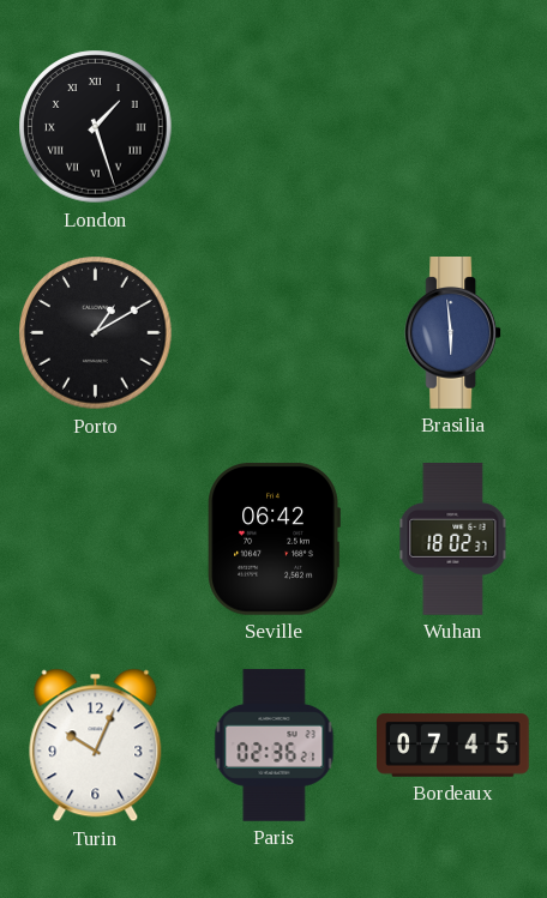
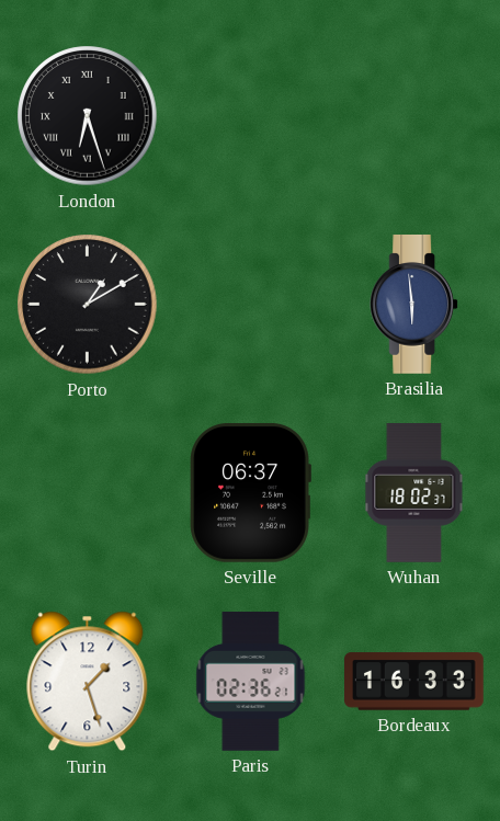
London: 1:27 -> 6:27 (88, 116)
Seville: 06:42 -> 06:37 (250, 492)
Turin: 10:04 -> 1:27 (88, 682)
Bordeaux: 07:45 -> 16:33 (414, 682)
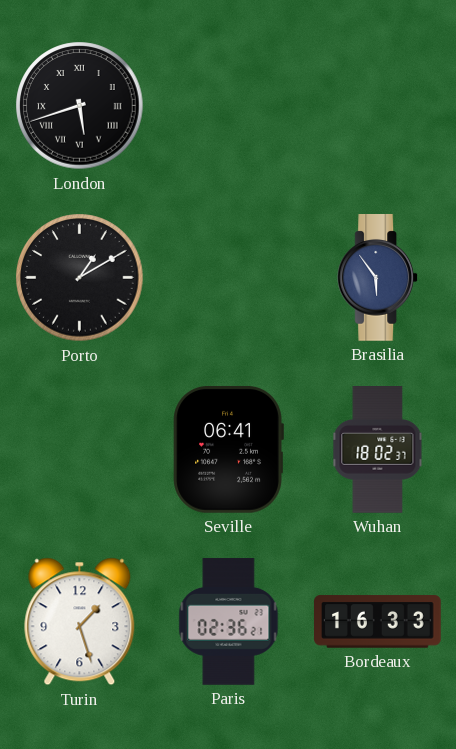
London: 6:27 -> 5:42 (80, 106)
Brasilia: 5:59 -> 5:54 (378, 278)
Seville: 06:37 -> 06:41 (228, 449)
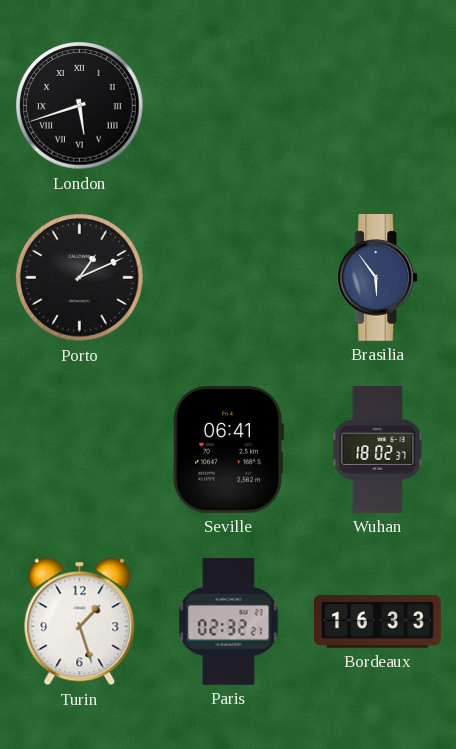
Porto: 1:10 -> 1:11 (80, 278)
Paris: 02:36 -> 02:32 (229, 622)
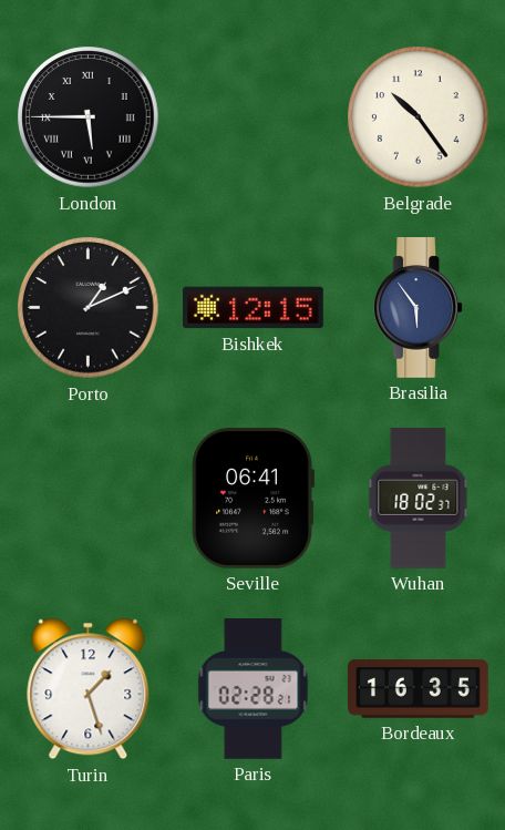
London: 5:42 -> 5:45 (89, 117)
Belgrade: none -> 10:24 (419, 117)
Bishkek: none -> 12:15 (254, 308)
Paris: 02:32 -> 02:28 (254, 689)
Bordeaux: 16:33 -> 16:35 (419, 689)
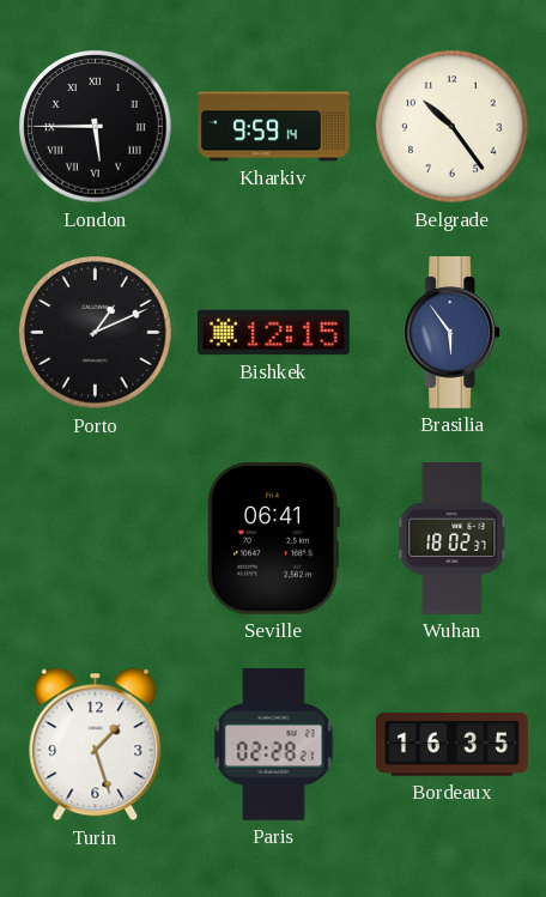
Kharkiv: none -> 9:59 (274, 127)
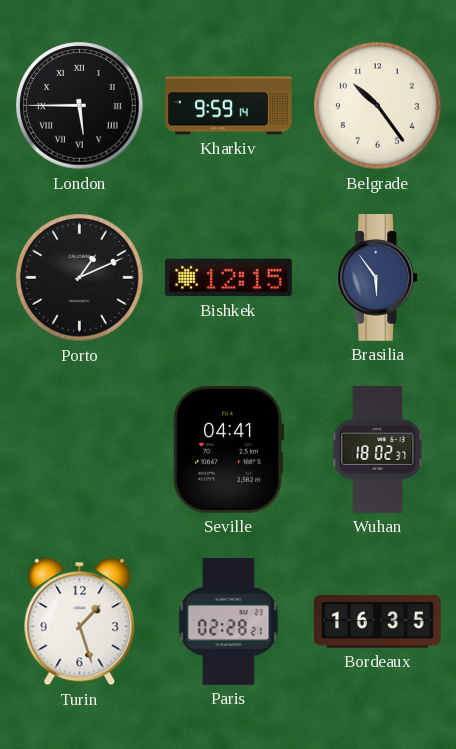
Seville: 06:41 -> 04:41 (228, 449)
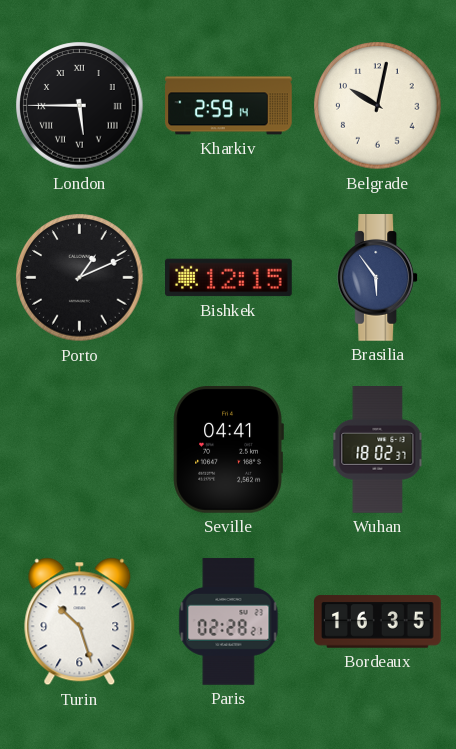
Kharkiv: 9:59 -> 2:59 (229, 106)
Belgrade: 10:24 -> 10:02 (378, 106)
Turin: 1:27 -> 10:27 (80, 622)
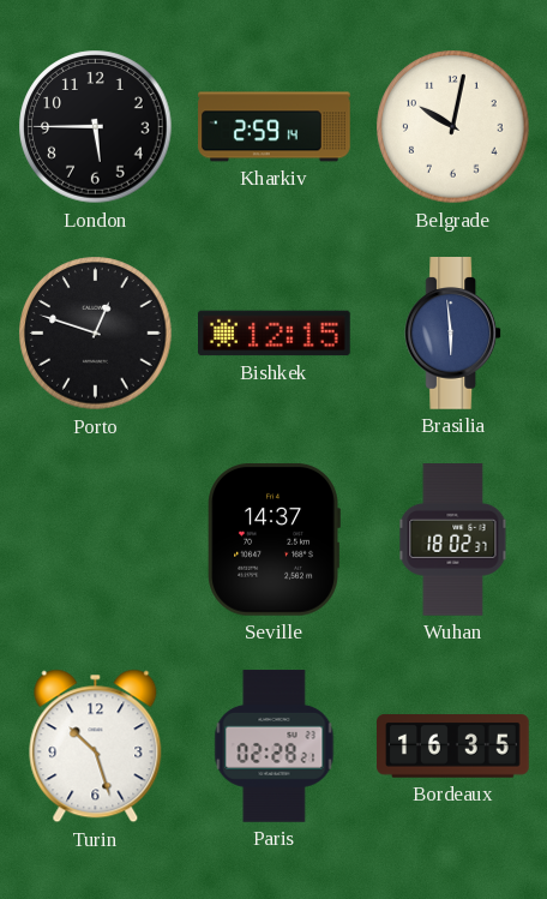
London numerals: Roman -> Arabic (96, 127)
Porto: 1:11 -> 12:48 (96, 334)
Brasilia: 5:54 -> 5:59 (453, 334)
Seville: 04:41 -> 14:37 (273, 539)
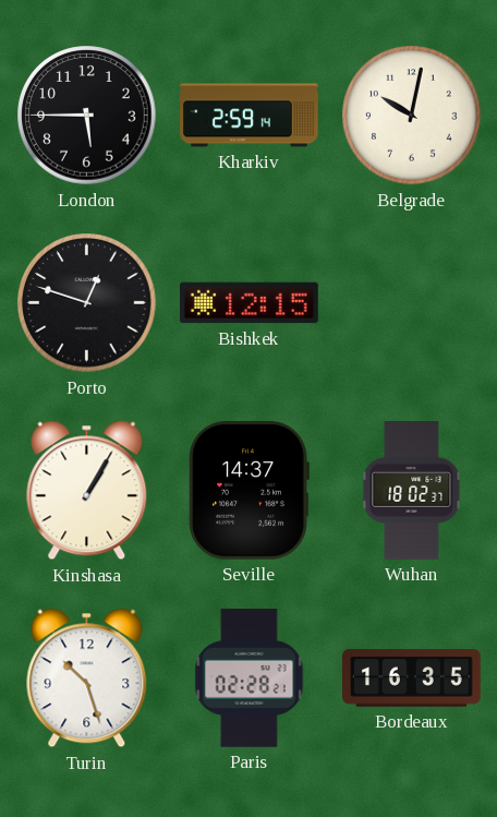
Brasilia: 5:59 -> none (453, 334)
Kinshasa: none -> 1:05 (87, 491)
